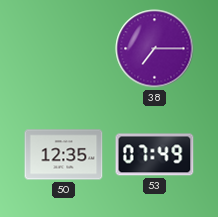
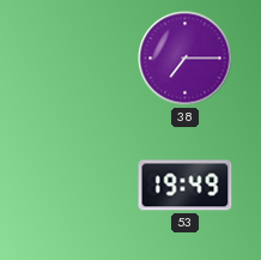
50: 12:35 -> none (64, 155)
53: 07:49 -> 19:49 (186, 186)
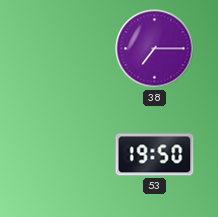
53: 19:49 -> 19:50 (155, 155)
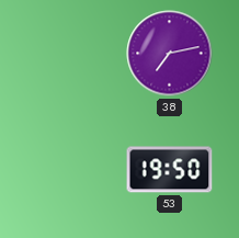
38: 7:15 -> 7:13 (170, 54)
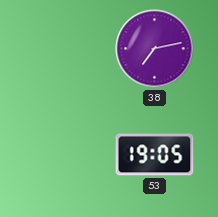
53: 19:50 -> 19:05 (155, 155)
